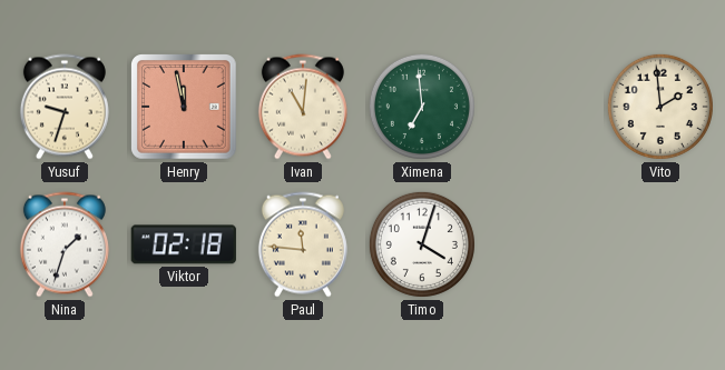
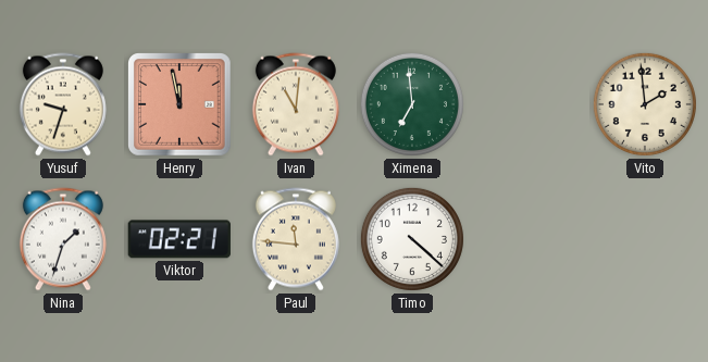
Viktor: 02:18 -> 02:21 (179, 239)
Timo: 4:03 -> 4:22 (412, 239)
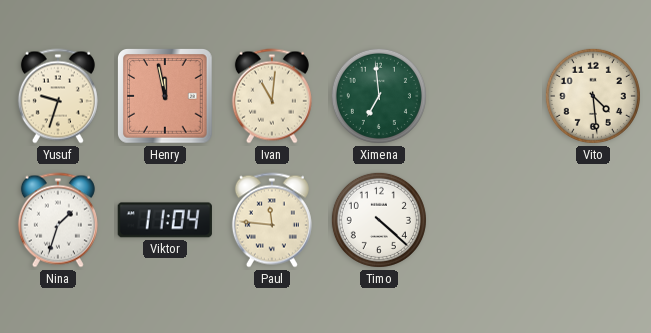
Vito: 1:59 -> 4:29 (593, 96)
Viktor: 02:21 -> 11:04 (165, 220)
